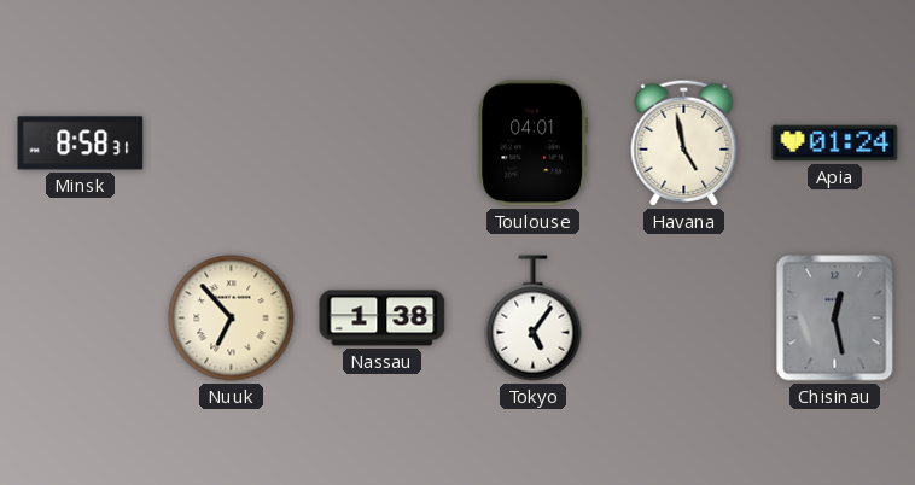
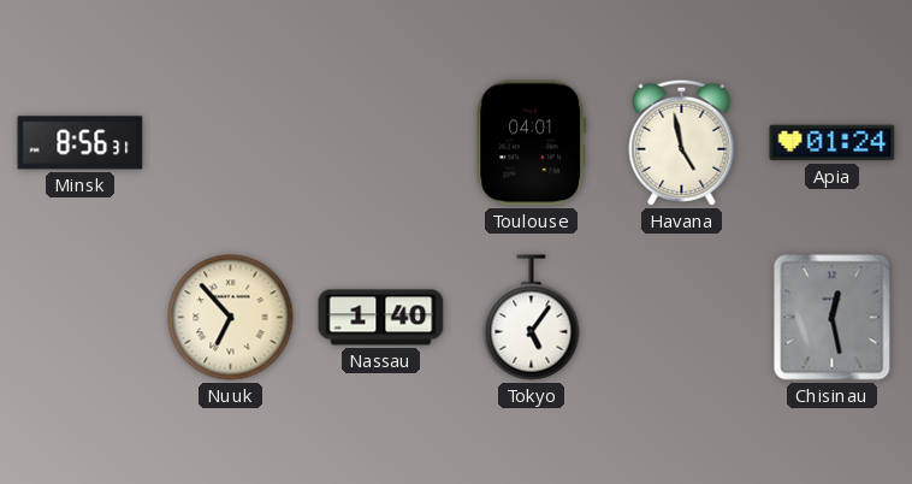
Minsk: 8:58 -> 8:56 (81, 143)
Nassau: 1:38 -> 1:40 (381, 318)
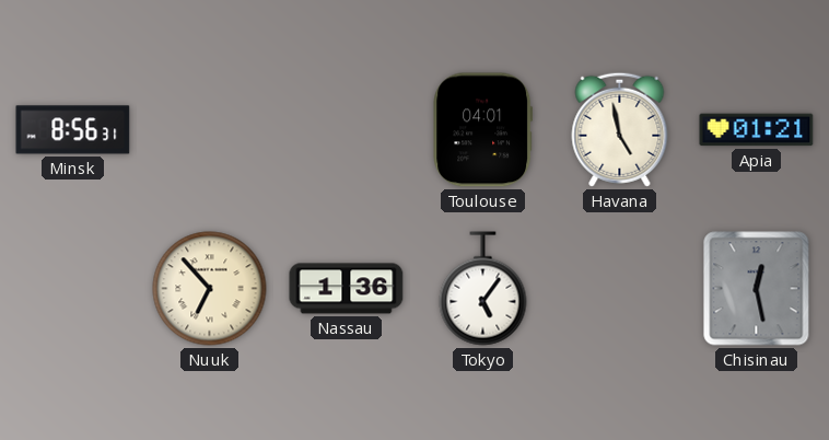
Apia: 01:24 -> 01:21 (757, 130)
Nassau: 1:40 -> 1:36 (347, 289)
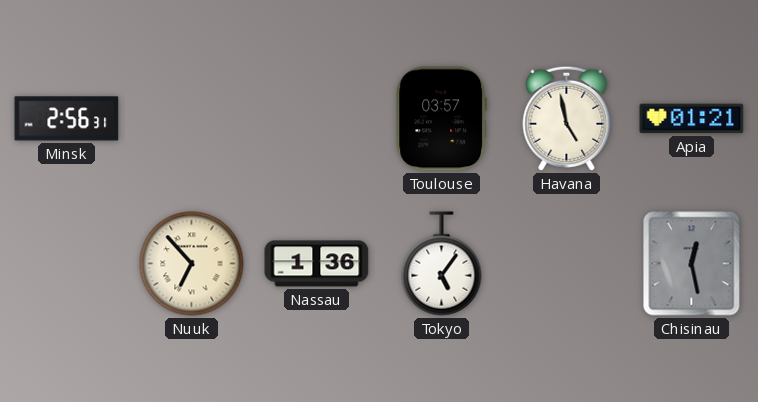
Minsk: 8:56 -> 2:56 (67, 119)
Toulouse: 04:01 -> 03:57 (442, 119)
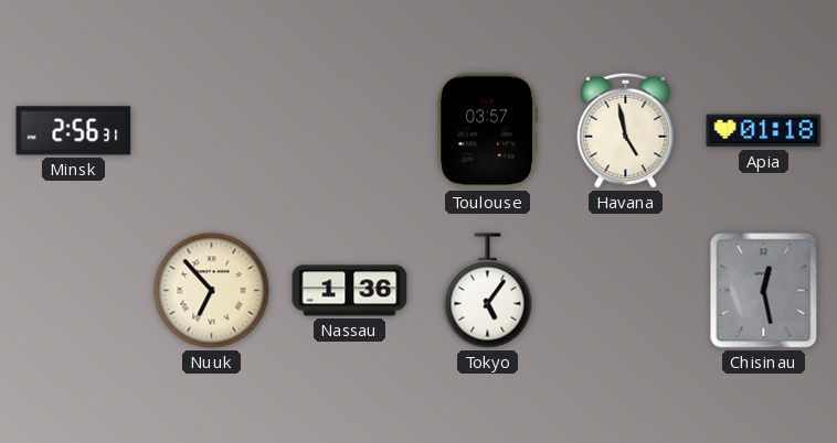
Apia: 01:21 -> 01:18 (764, 131)
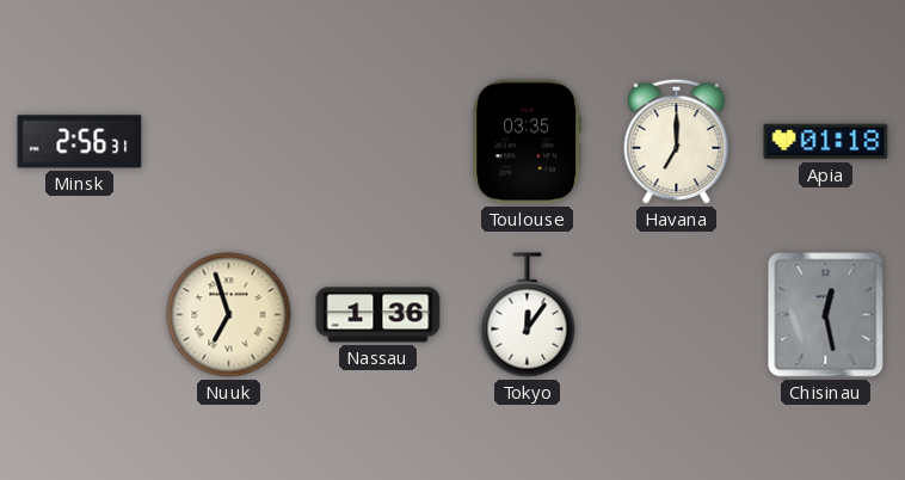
Toulouse: 03:57 -> 03:35 (528, 142)
Havana: 4:58 -> 7:00 (677, 141)
Nuuk: 6:53 -> 6:57 (229, 315)
Tokyo: 5:06 -> 12:06 (528, 315)
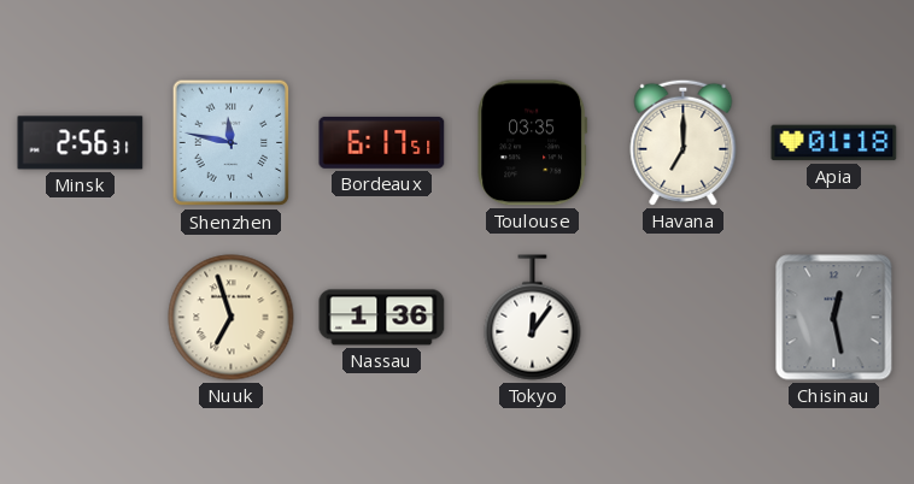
Shenzhen: none -> 11:47 (232, 143)
Bordeaux: none -> 6:17 (382, 142)
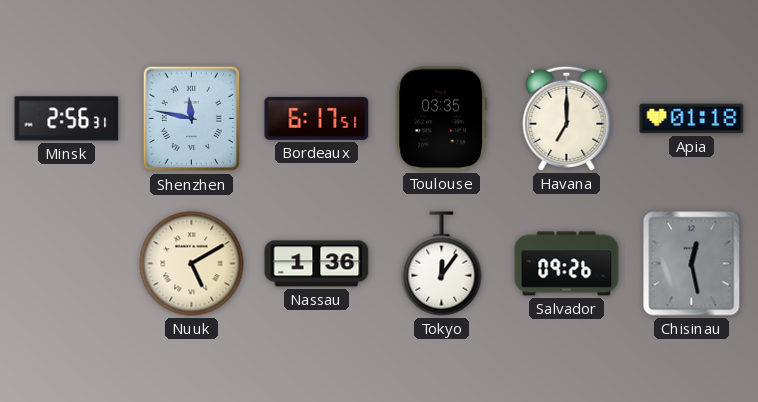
Nuuk: 6:57 -> 5:10 (192, 264)
Salvador: none -> 09:26 (567, 264)
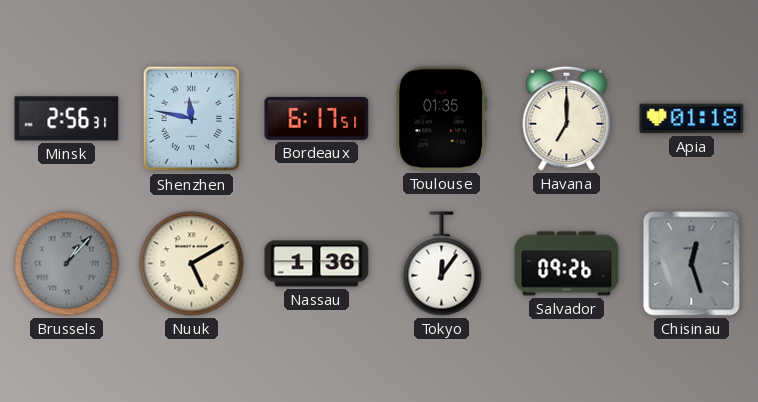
Toulouse: 03:35 -> 01:35 (442, 119)
Brussels: none -> 1:07 (67, 264)
Chisinau: 12:28 -> 12:27 (692, 264)
